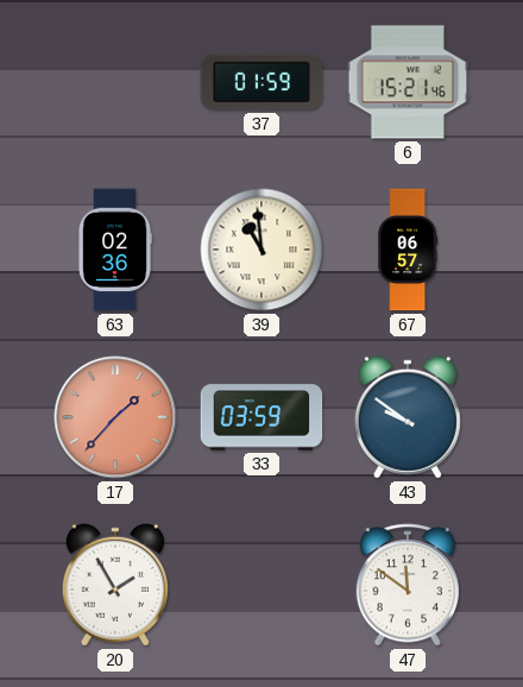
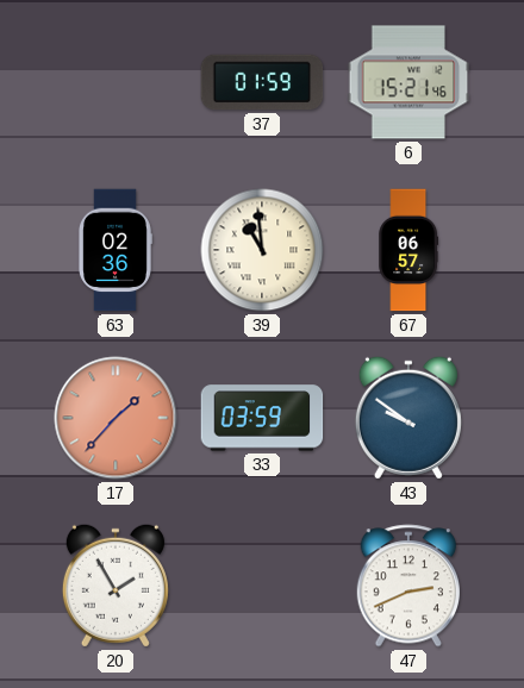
47: 11:51 -> 2:41 (407, 586)
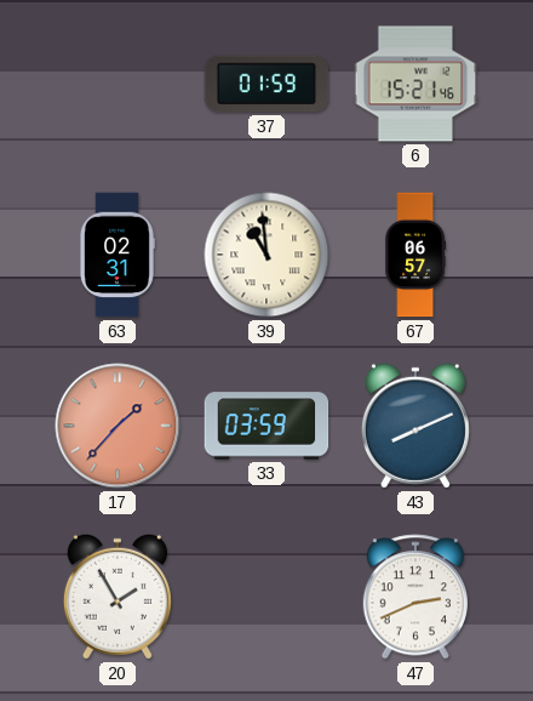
63: 02:36 -> 02:31 (118, 255)
43: 9:51 -> 8:11 (415, 426)
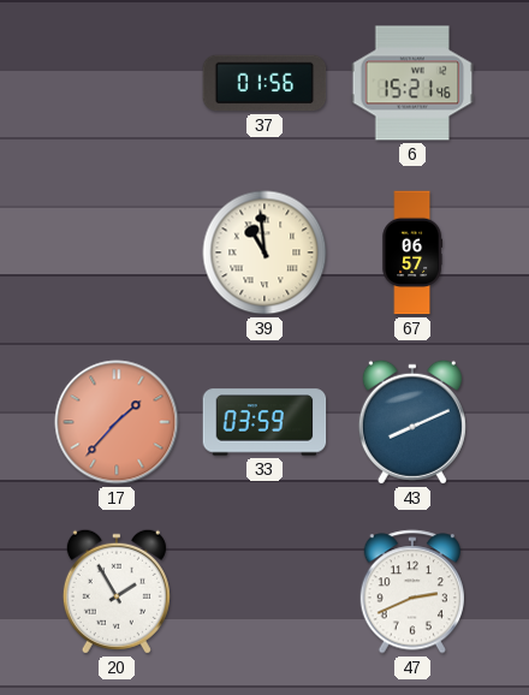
37: 01:59 -> 01:56 (264, 83)
63: 02:31 -> none (118, 255)
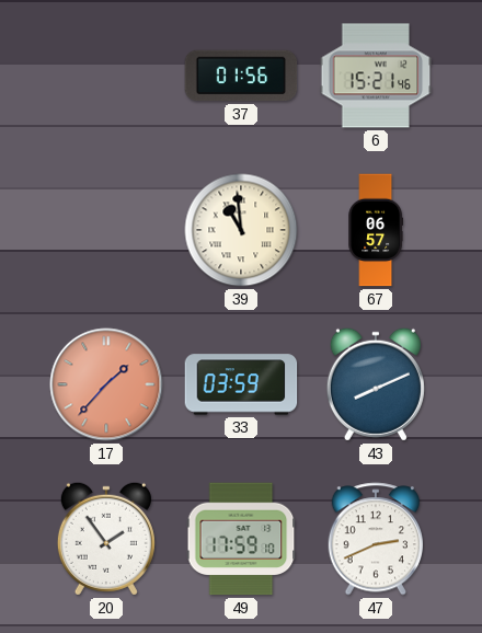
20: 1:55 -> 1:54 (106, 539)
49: none -> 17:59 (241, 539)
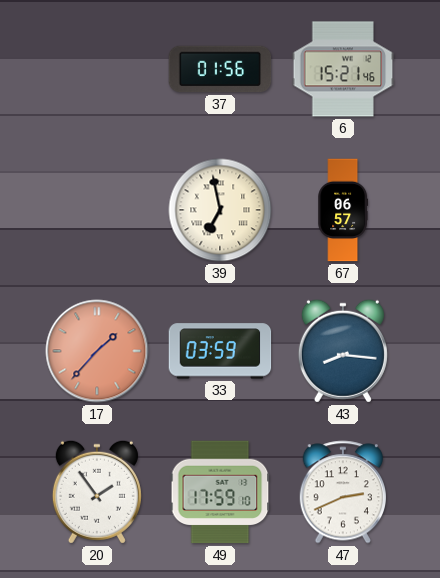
39: 10:59 -> 6:58 (220, 210)
43: 8:11 -> 8:16 (343, 351)
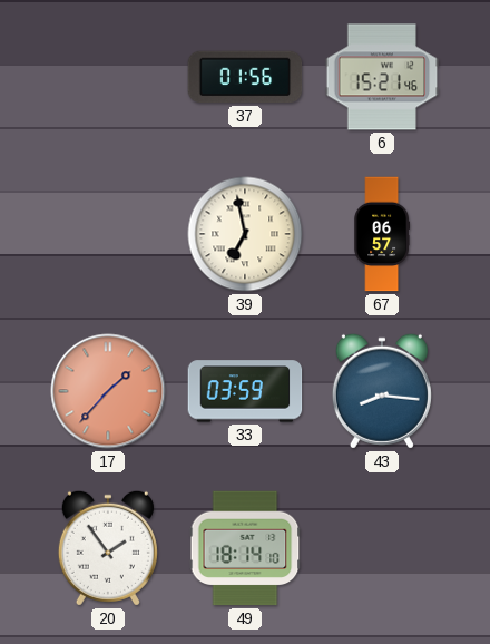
49: 17:59 -> 18:14 (245, 548)
47: 2:41 -> none (342, 492)
